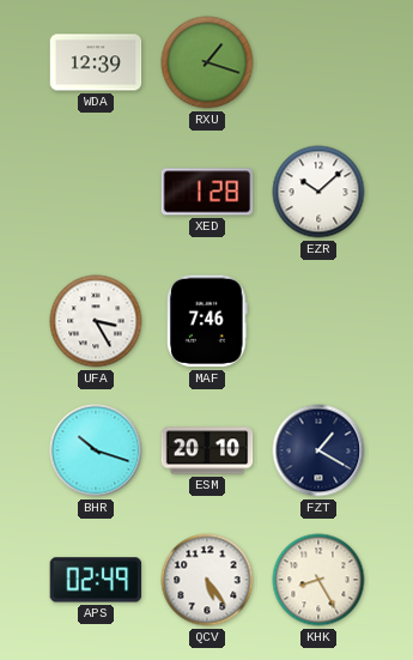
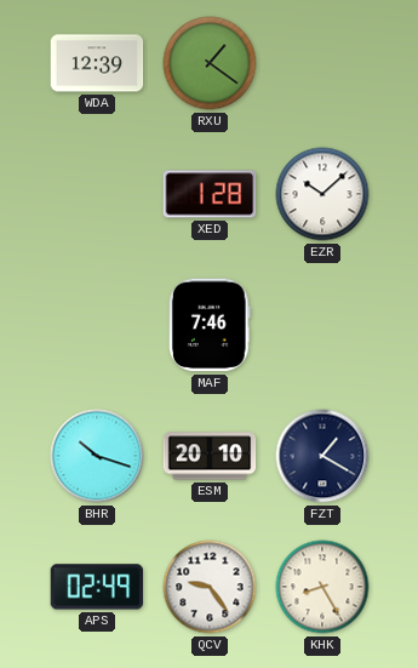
RXU: 1:18 -> 1:21 (210, 63)
UFA: 3:25 -> none (96, 321)
QCV: 5:24 -> 9:24 (210, 587)
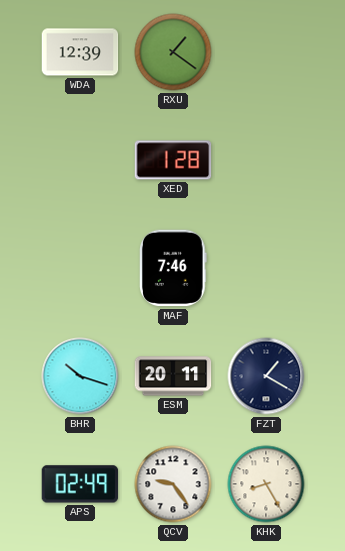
EZR: 10:08 -> none (322, 194)
ESM: 20:10 -> 20:11 (173, 376)
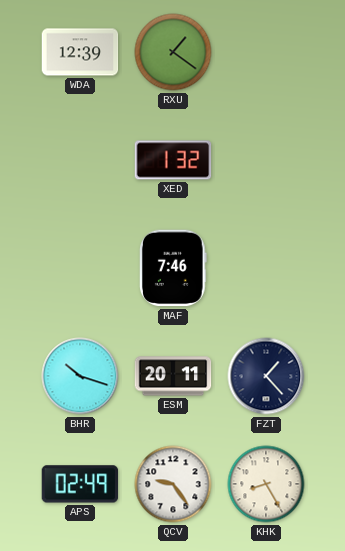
XED: 1:28 -> 1:32 (173, 160)
FZT: 1:20 -> 1:23 (266, 376)
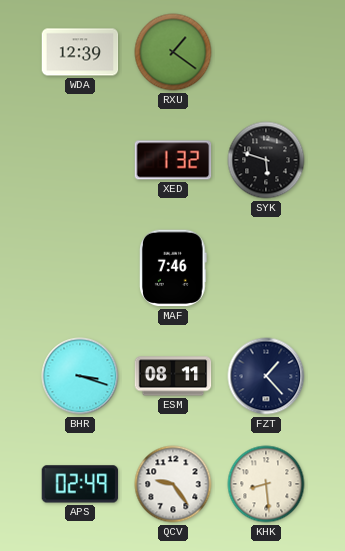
SYK: none -> 5:48 (266, 160)
BHR: 10:18 -> 3:18 (80, 376)
ESM: 20:11 -> 08:11 (173, 376)
KHK: 8:25 -> 8:29 (266, 484)
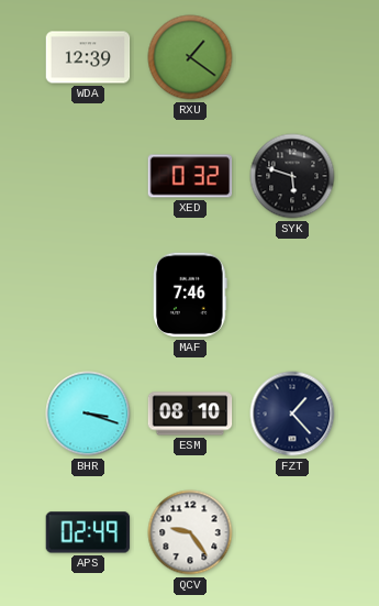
XED: 1:32 -> 0:32 (190, 176)
ESM: 08:11 -> 08:10 (190, 414)
KHK: 8:29 -> none (266, 484)
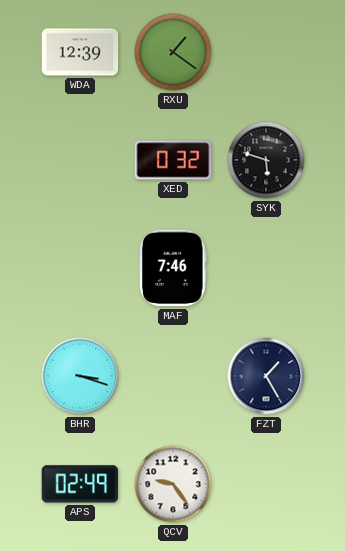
ESM: 08:10 -> none (190, 414)
FZT: 1:23 -> 1:25 (266, 376)
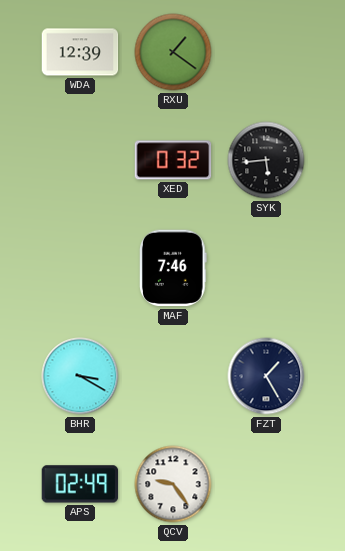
SYK: 5:48 -> 5:44 (266, 160)
BHR: 3:18 -> 3:20 (80, 376)
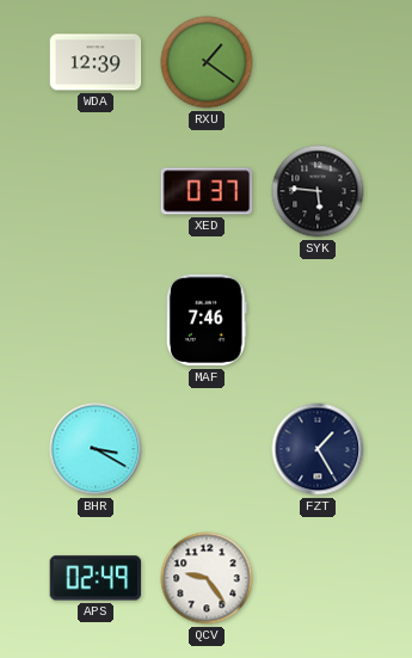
XED: 0:32 -> 0:37 (207, 191)
SYK: 5:44 -> 5:46 (318, 191)
